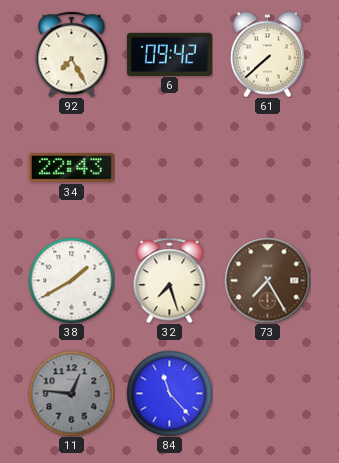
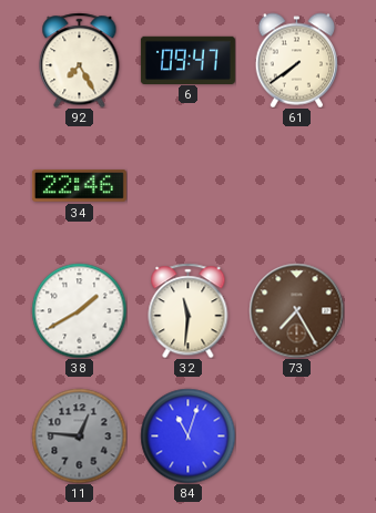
6: 09:42 -> 09:47 (187, 60)
61: 7:38 -> 7:39 (296, 60)
34: 22:43 -> 22:46 (79, 186)
32: 7:27 -> 11:31 (189, 310)
84: 11:23 -> 11:03 (187, 435)
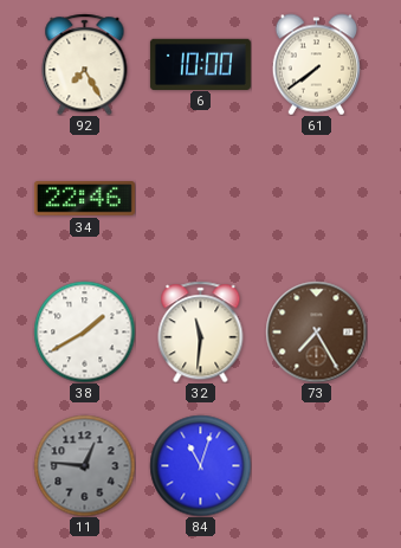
6: 09:47 -> 10:00 (200, 64)
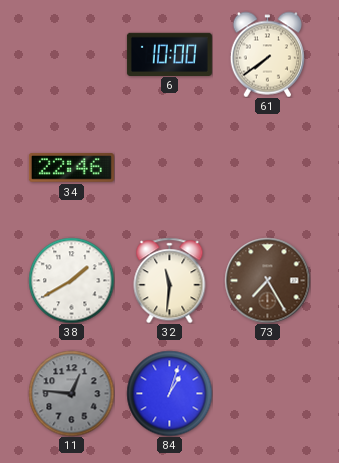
92: 7:25 -> none (85, 64)
84: 11:03 -> 1:03 (169, 393)
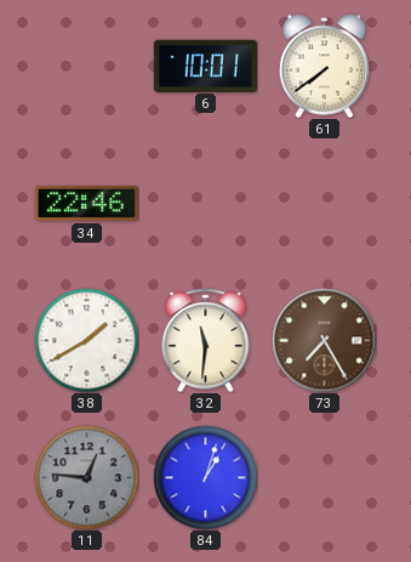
6: 10:00 -> 10:01 (205, 66)
